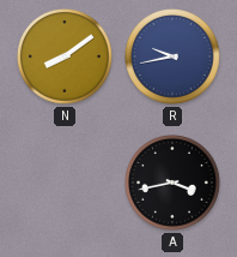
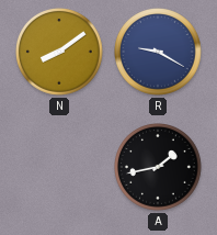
R: 9:43 -> 9:20 (159, 53)
A: 3:43 -> 1:43 (159, 168)
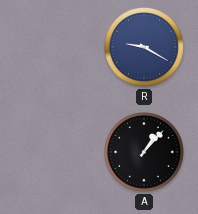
N: 8:09 -> none (60, 53)
A: 1:43 -> 1:07 (145, 153)
